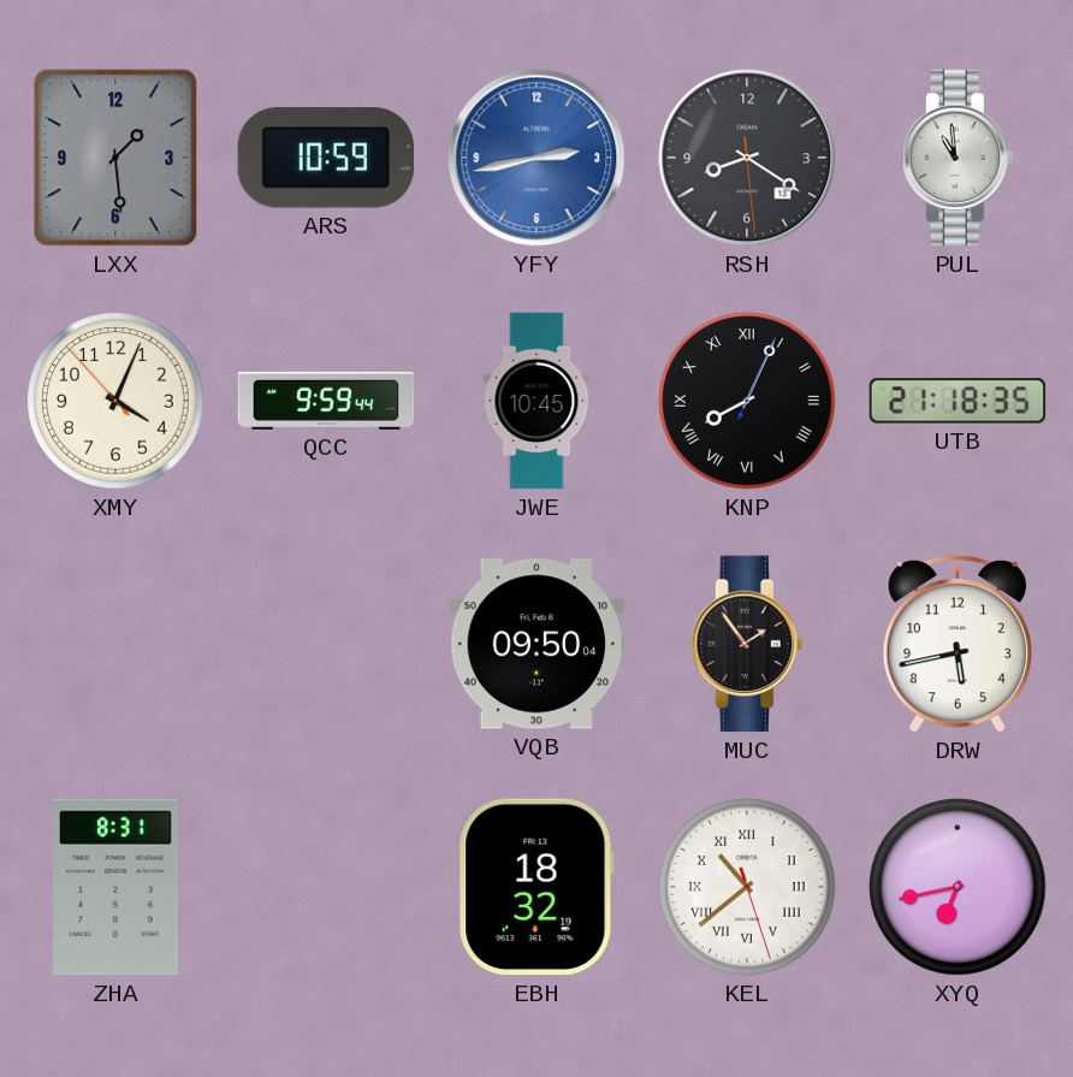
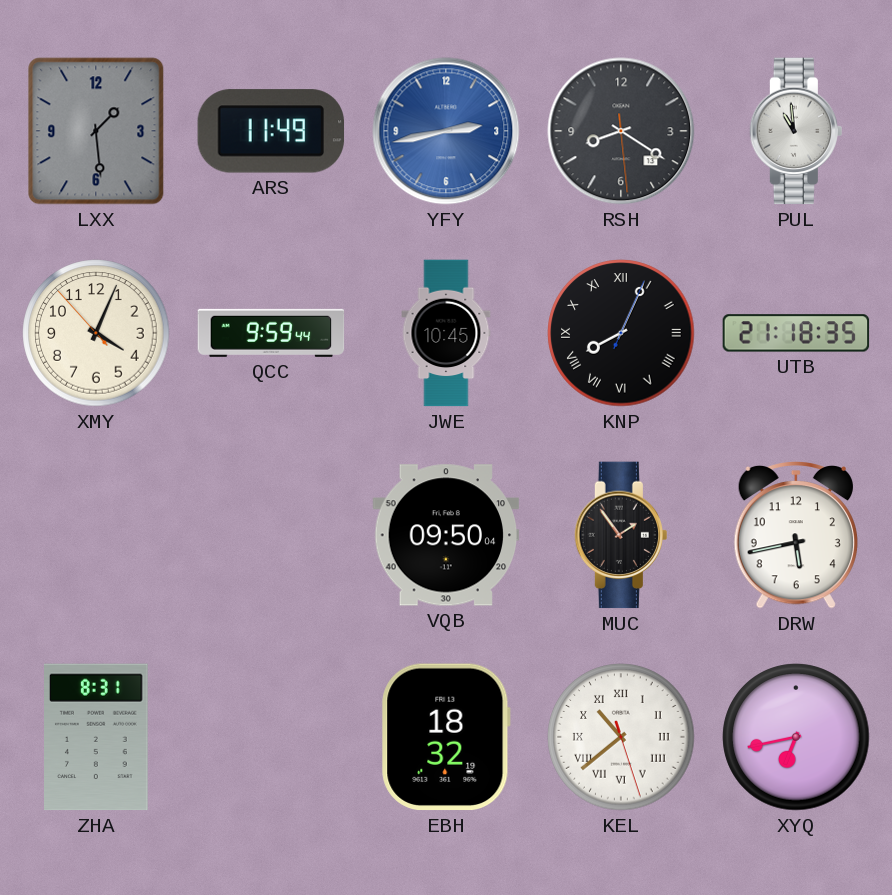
ARS: 10:59 -> 11:49 (271, 131)
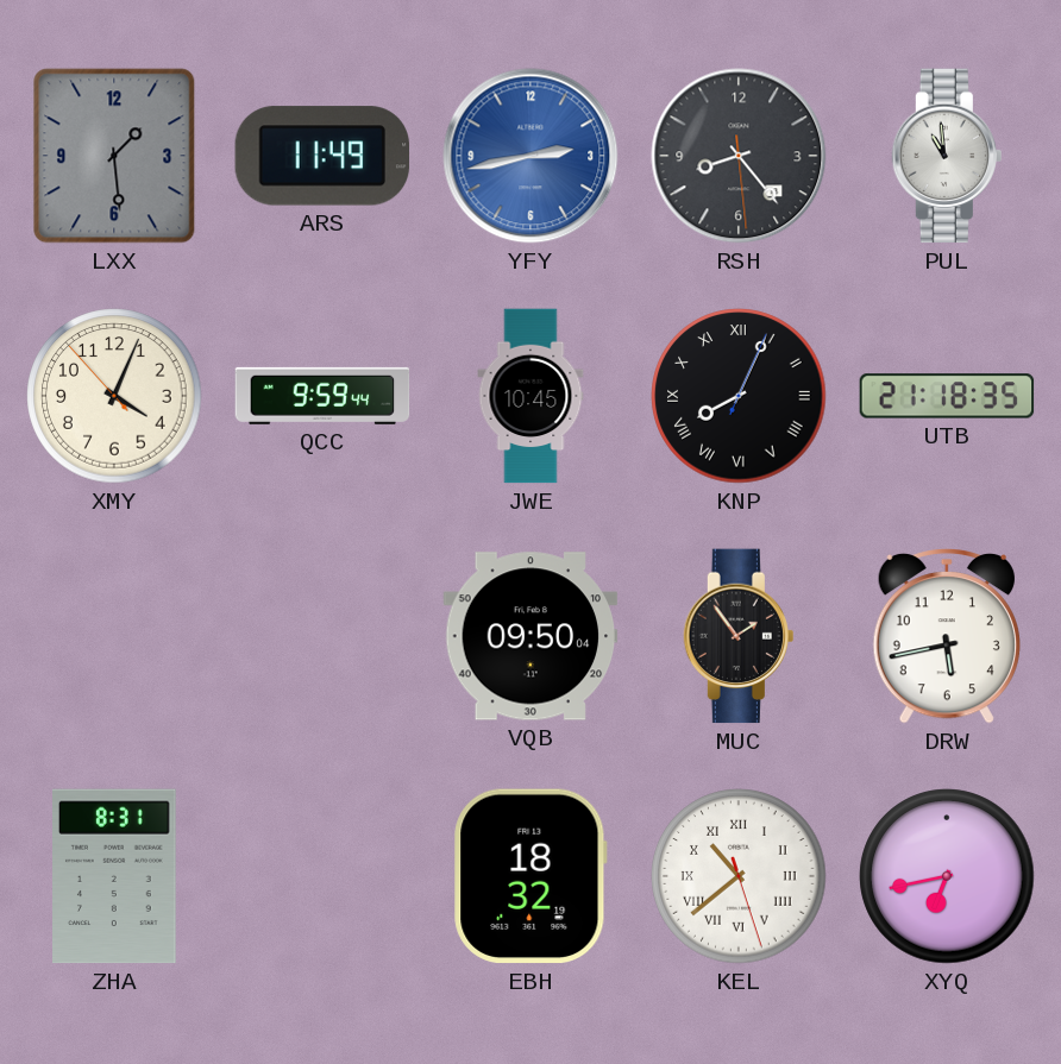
RSH: 8:20 -> 8:23 (739, 156)
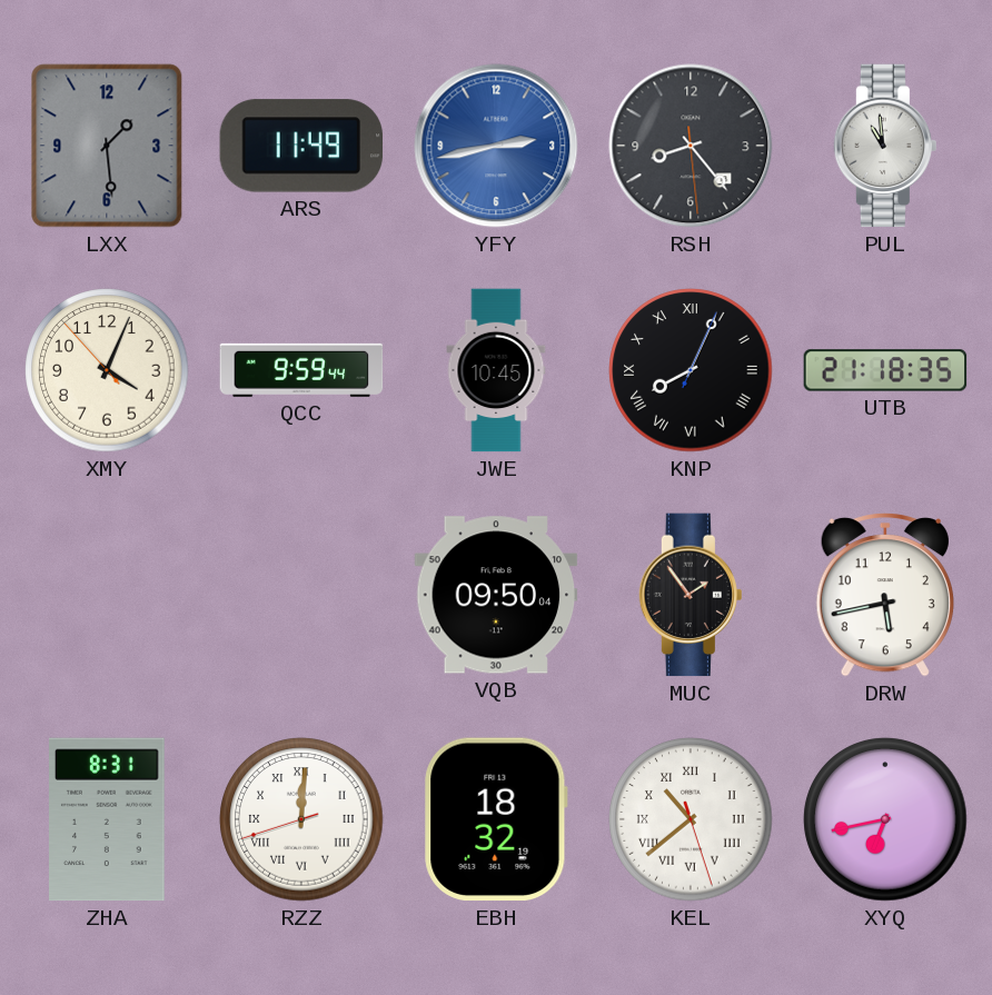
RZZ: none -> 12:00 (301, 819)
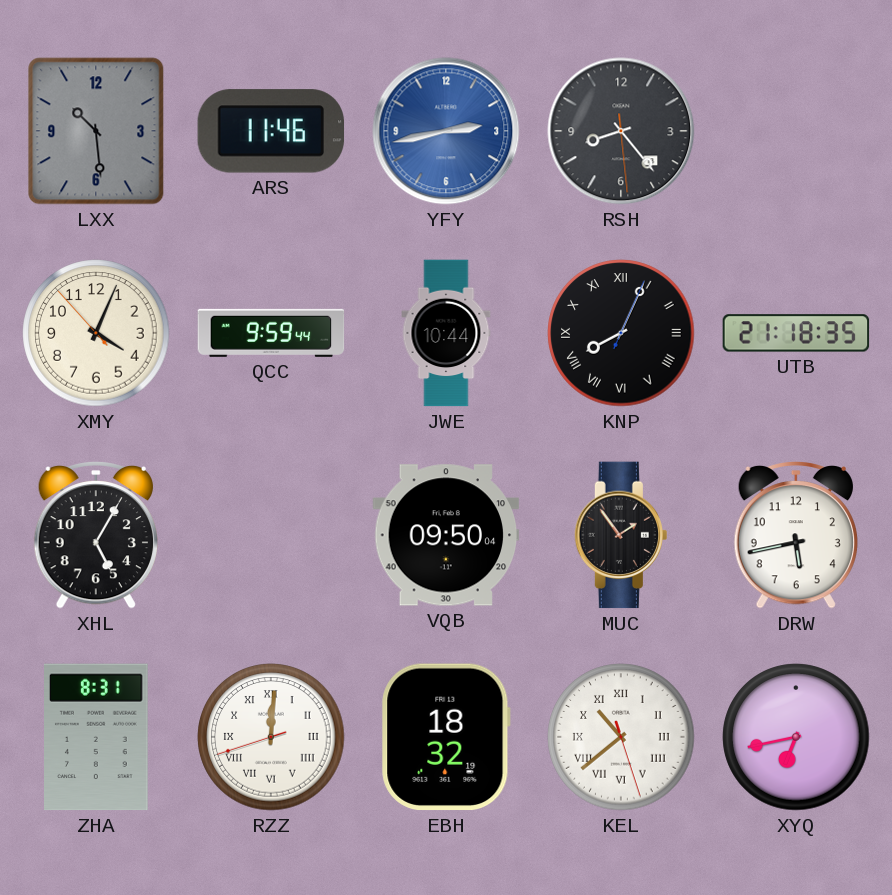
LXX: 1:29 -> 10:29 (96, 131)
ARS: 11:49 -> 11:46 (271, 131)
PUL: 10:59 -> none (884, 146)
JWE: 10:45 -> 10:44 (446, 333)
XHL: none -> 5:05 (95, 535)
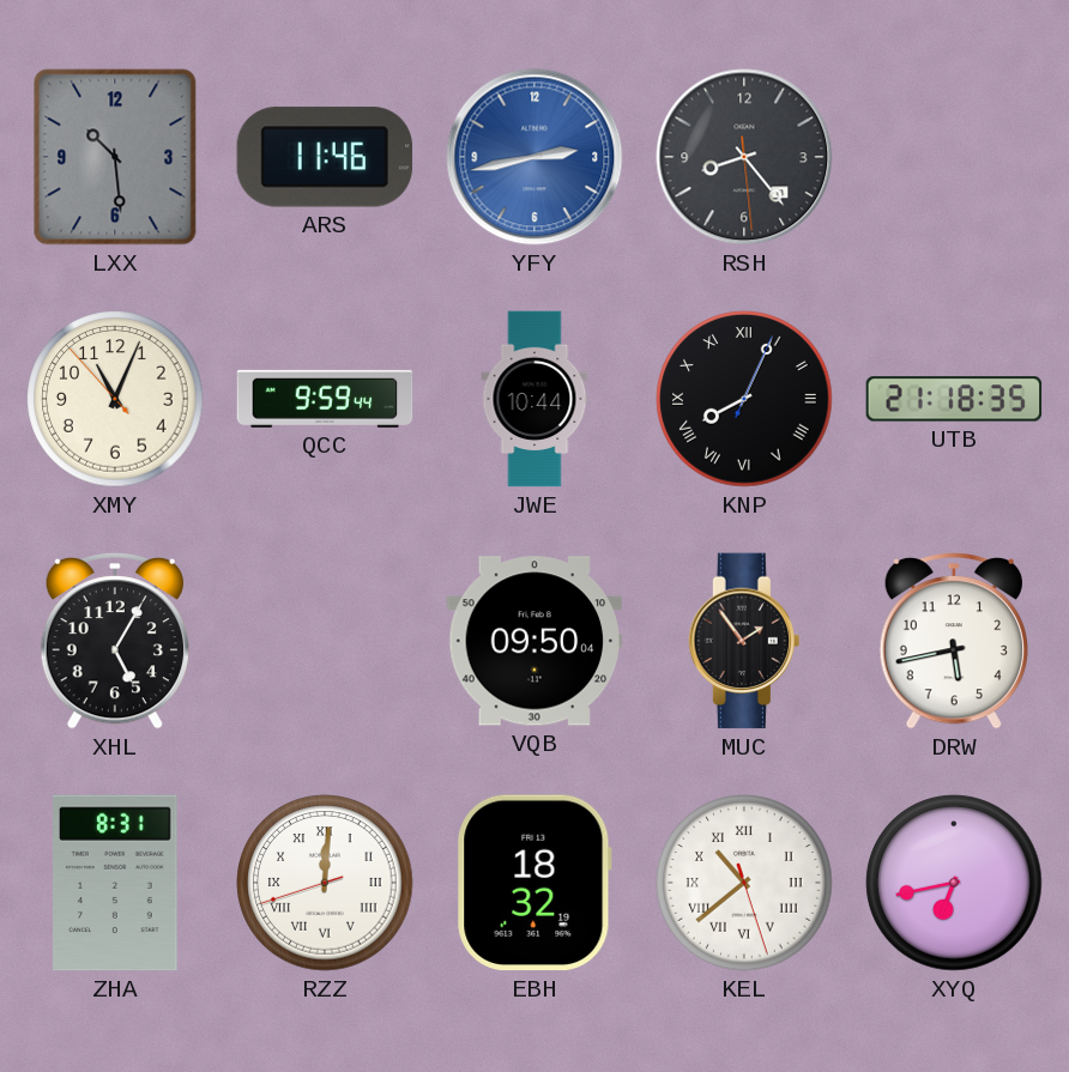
XMY: 4:03 -> 11:03 (115, 399)
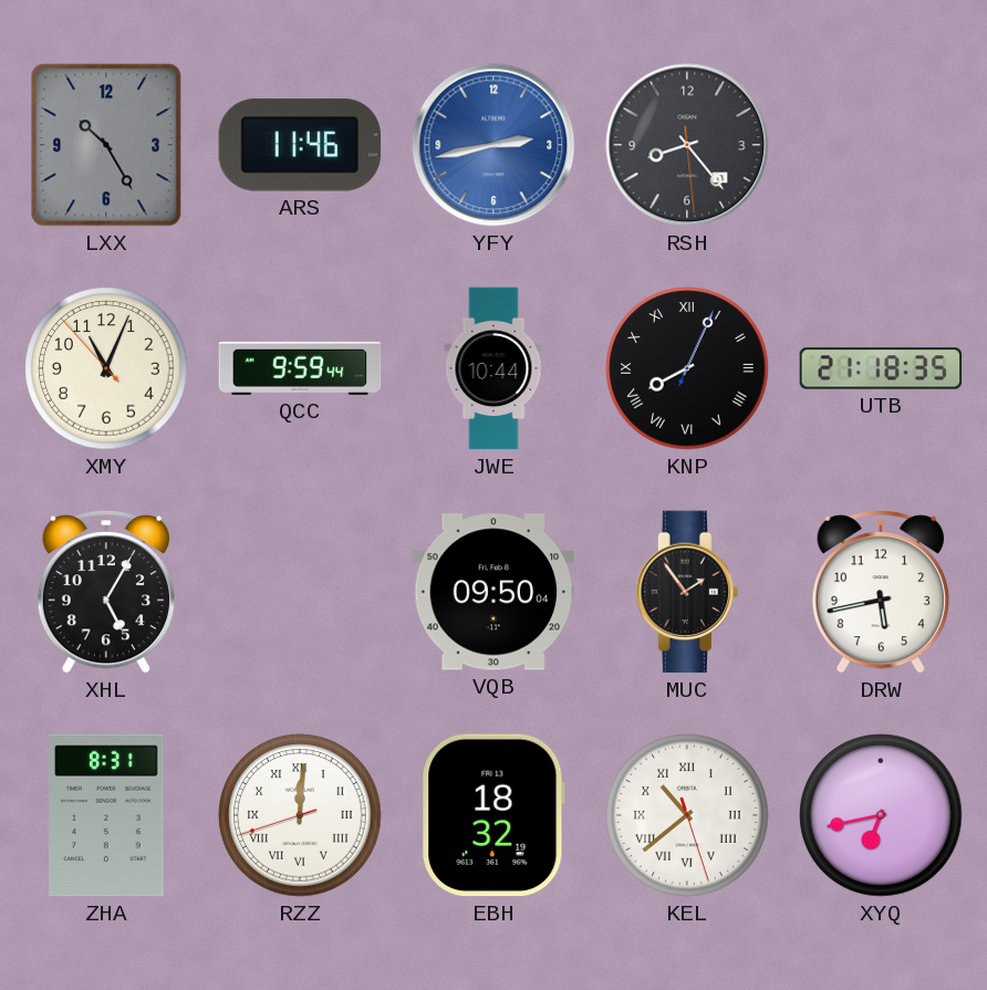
LXX: 10:29 -> 10:25 (106, 145)
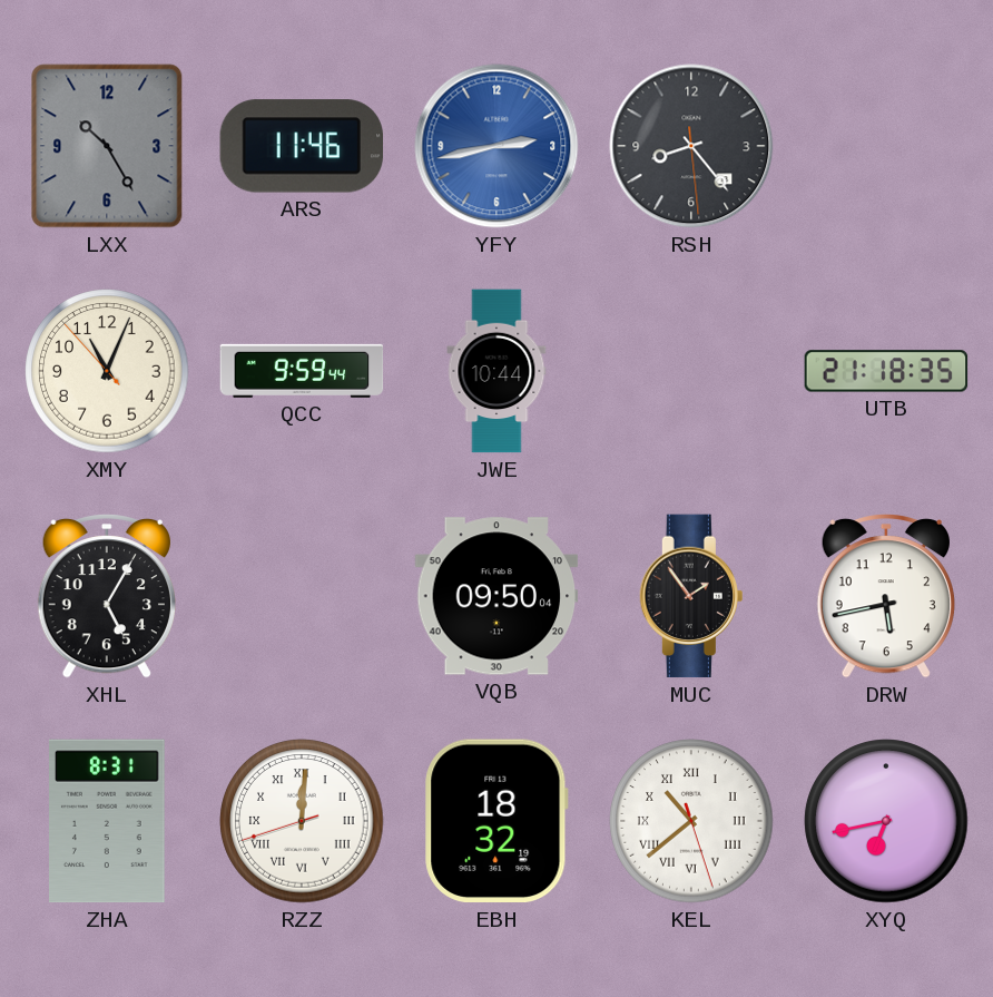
KNP: 8:04 -> none (687, 368)
